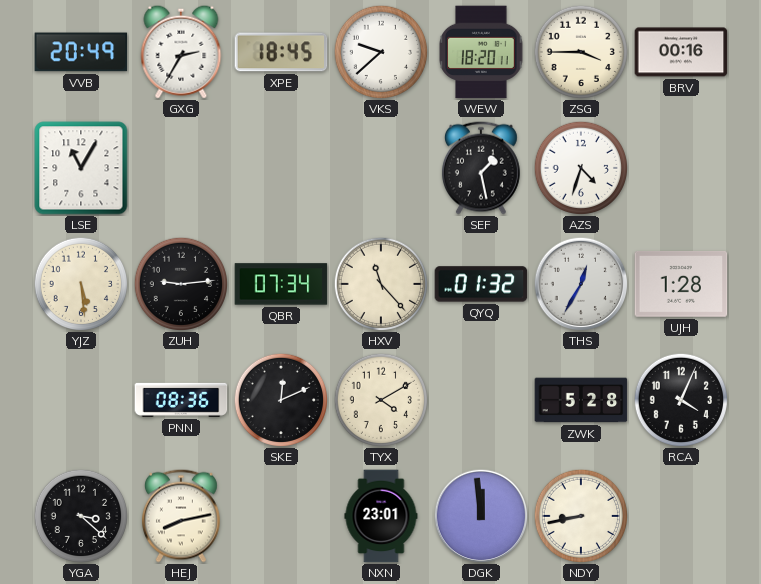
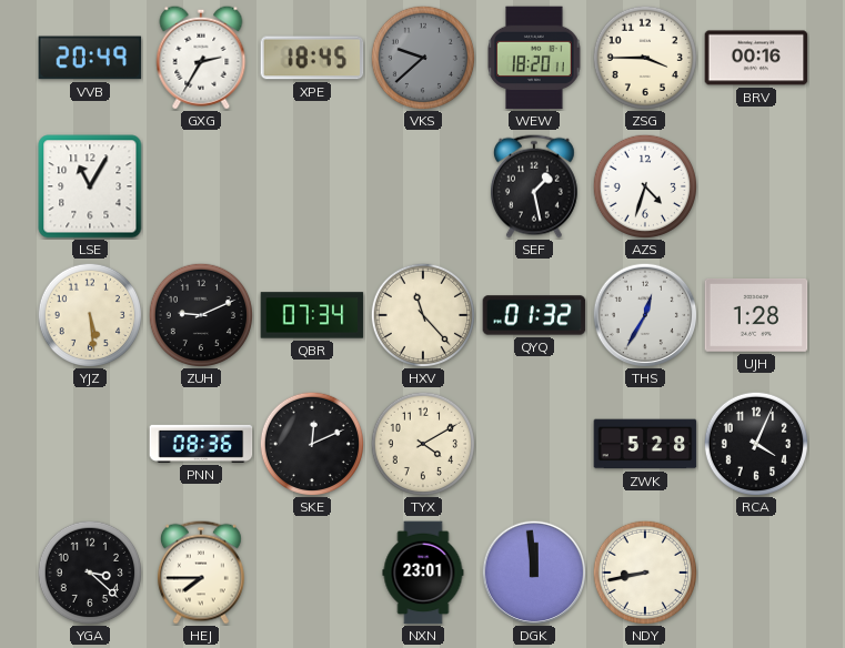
VKS dial: white -> grey (422, 57)
ZUH: 9:14 -> 9:11 (200, 314)
HEJ: 8:13 -> 7:45 (201, 573)
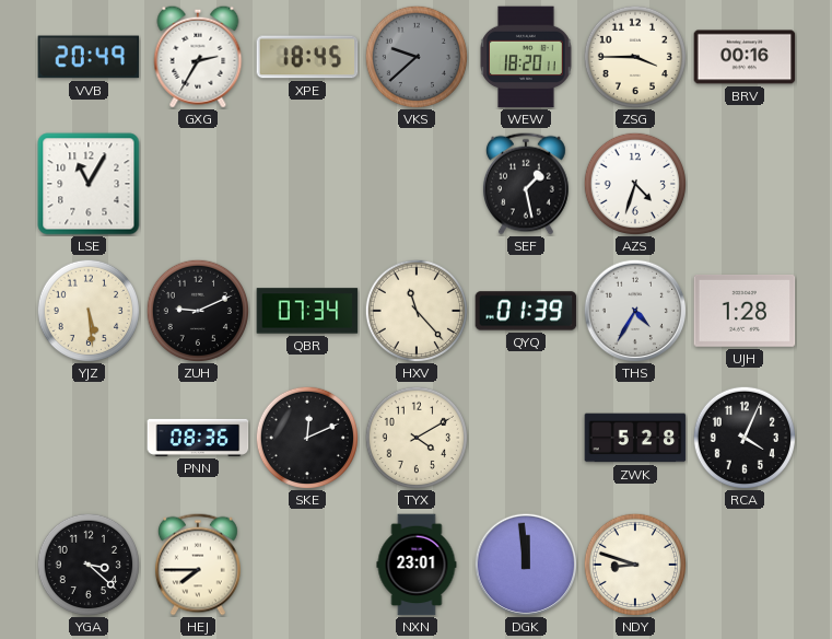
QYQ: 01:32 -> 01:39 (526, 311)
THS: 12:35 -> 4:35 (635, 311)
NDY: 8:43 -> 8:48 (634, 564)
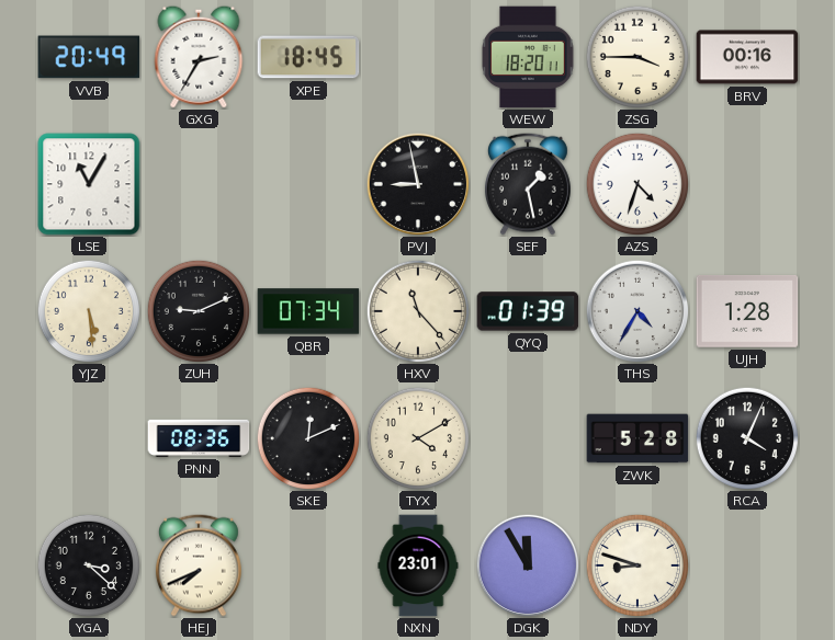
VKS: 9:38 -> none (415, 56)
PVJ: none -> 8:58 (418, 184)
HEJ: 7:45 -> 7:41 (199, 565)
DGK: 11:59 -> 11:55 (528, 565)
